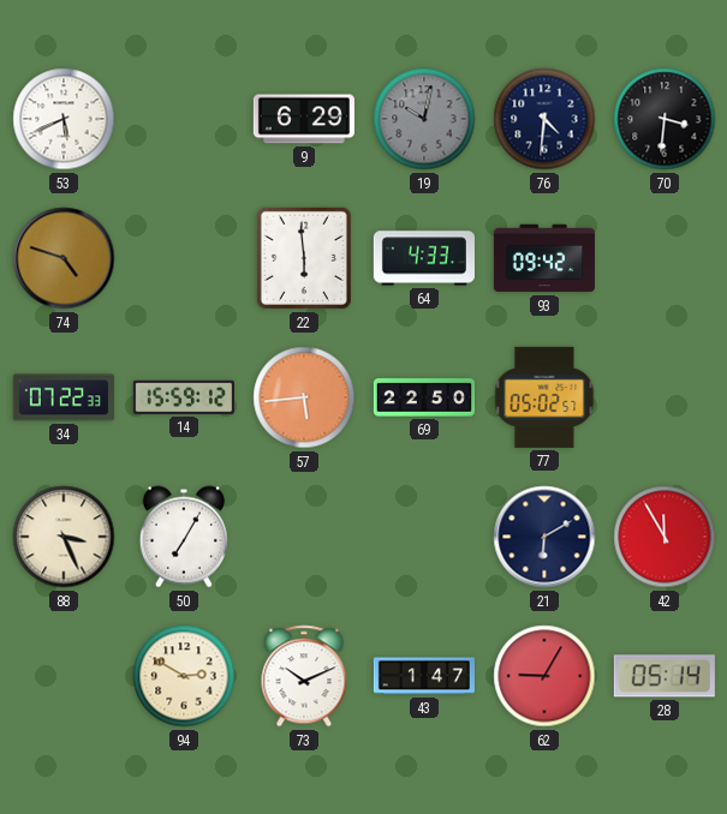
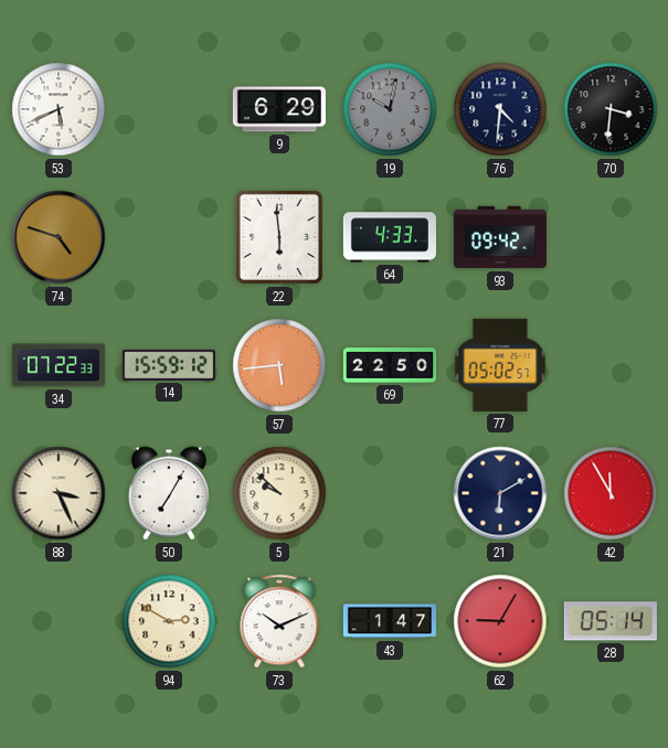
5: none -> 9:52 (279, 493)
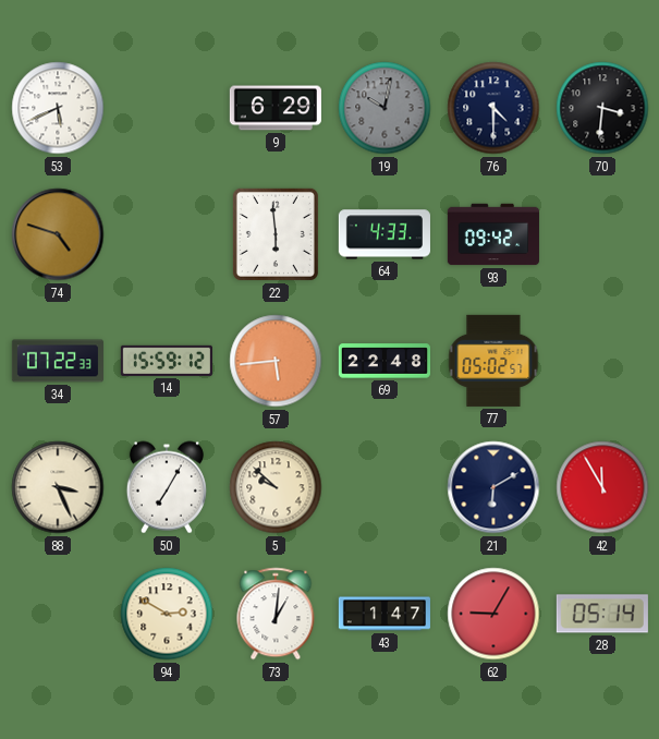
76: 4:31 -> 4:30 (493, 108)
69: 22:50 -> 22:48 (385, 361)
73: 10:11 -> 1:01 (276, 614)
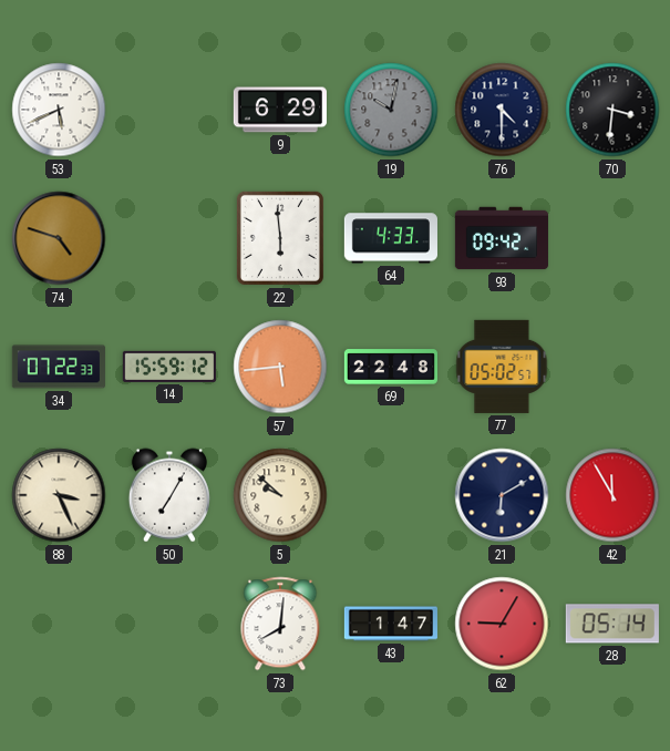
94: 2:50 -> none (167, 614)
73: 1:01 -> 8:01 (280, 624)
